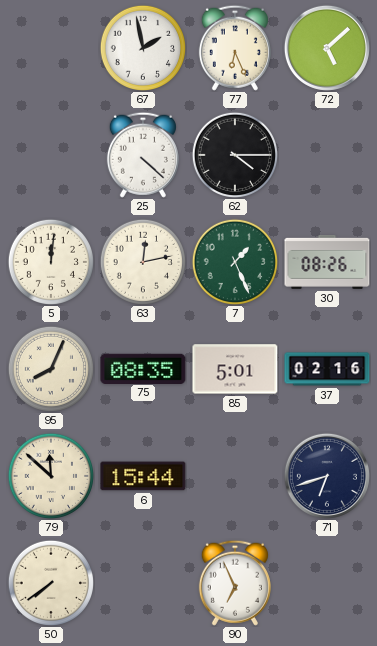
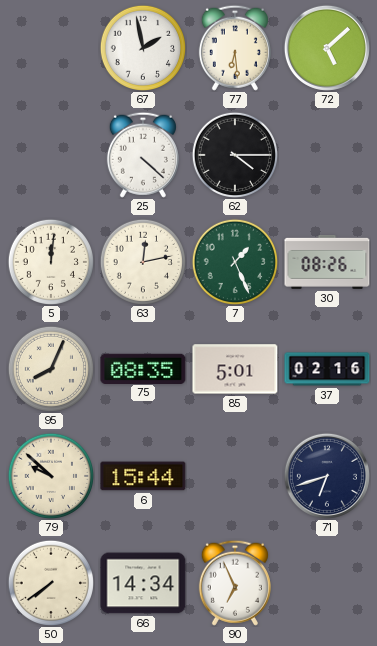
77: 6:26 -> 6:29 (235, 48)
79: 11:52 -> 9:52 (50, 475)
66: none -> 14:34 (143, 583)
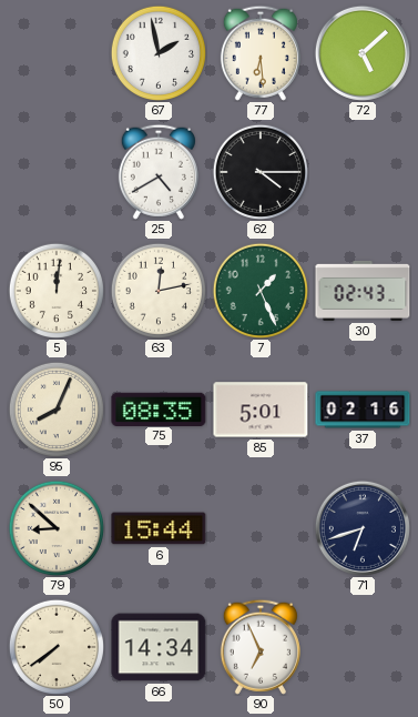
25: 4:22 -> 4:40 (159, 172)
30: 08:26 -> 02:43 (363, 291)
79: 9:52 -> 8:52 (55, 527)
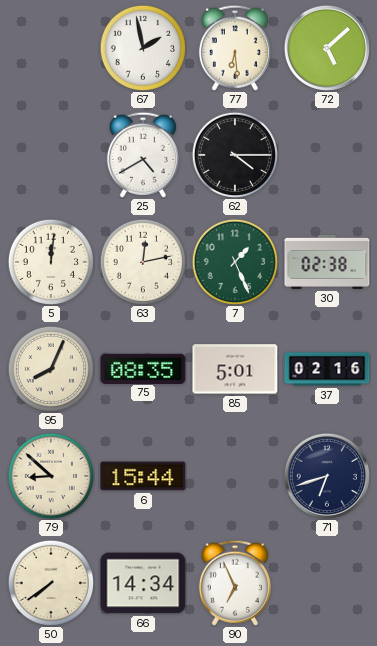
30: 02:43 -> 02:38 (327, 262)
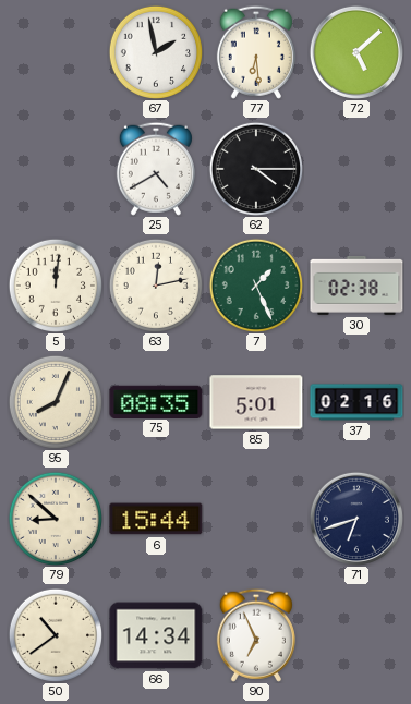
50: 7:39 -> 10:39 (55, 634)
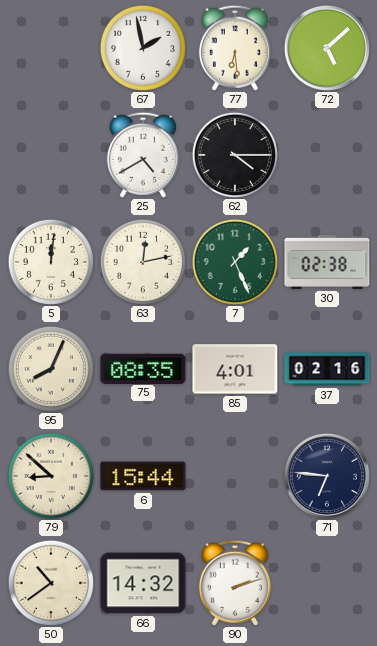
85: 5:01 -> 4:01 (235, 369)
71: 6:42 -> 6:46 (327, 476)
66: 14:34 -> 14:32 (143, 583)
90: 6:56 -> 2:12 (235, 583)
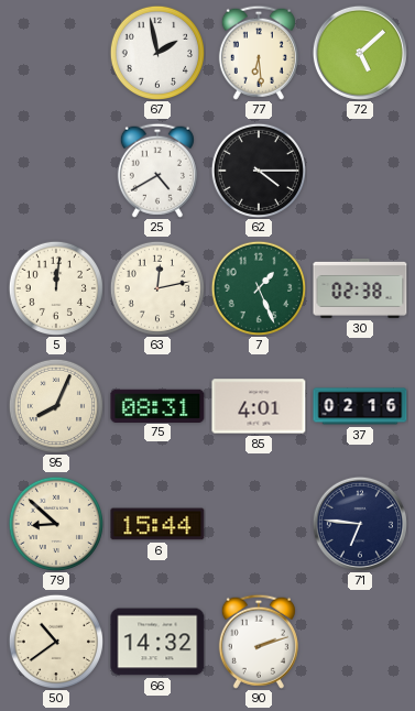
75: 08:35 -> 08:31 (157, 405)
